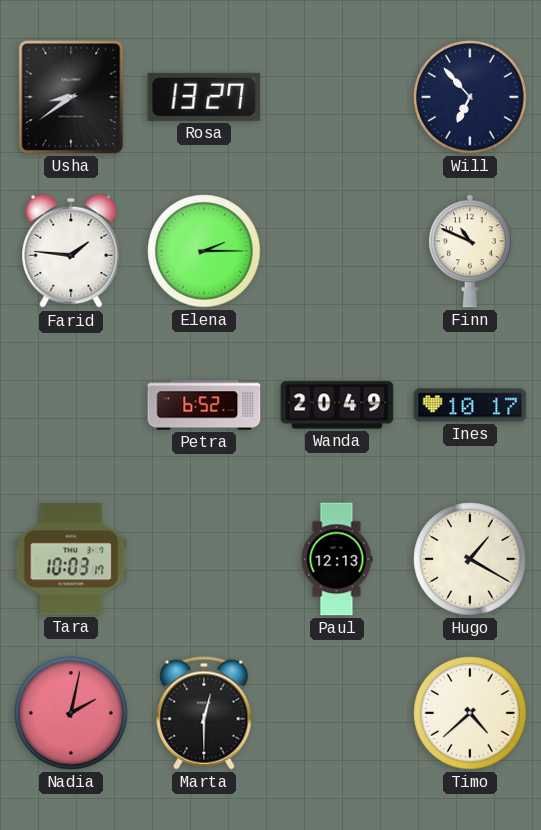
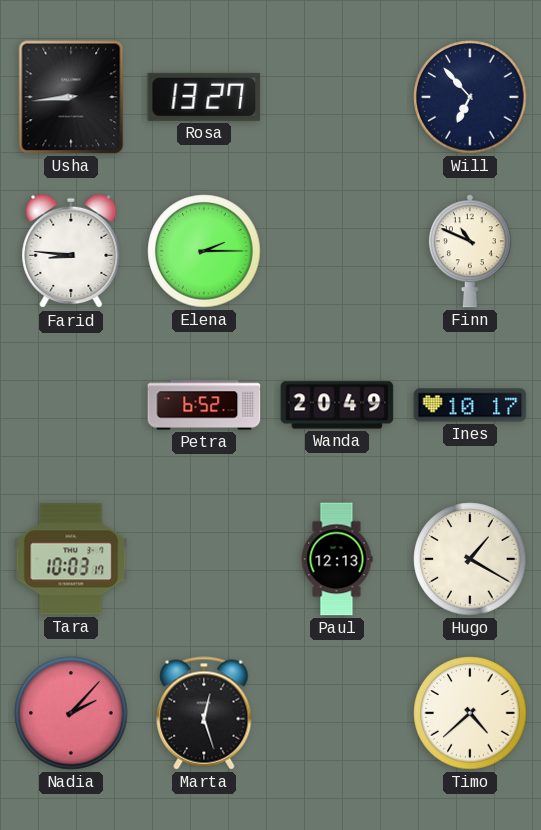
Usha: 8:39 -> 8:44 (71, 97)
Farid: 1:46 -> 8:46 (71, 251)
Nadia: 2:02 -> 2:07 (71, 713)
Marta: 12:30 -> 12:27 (204, 713)
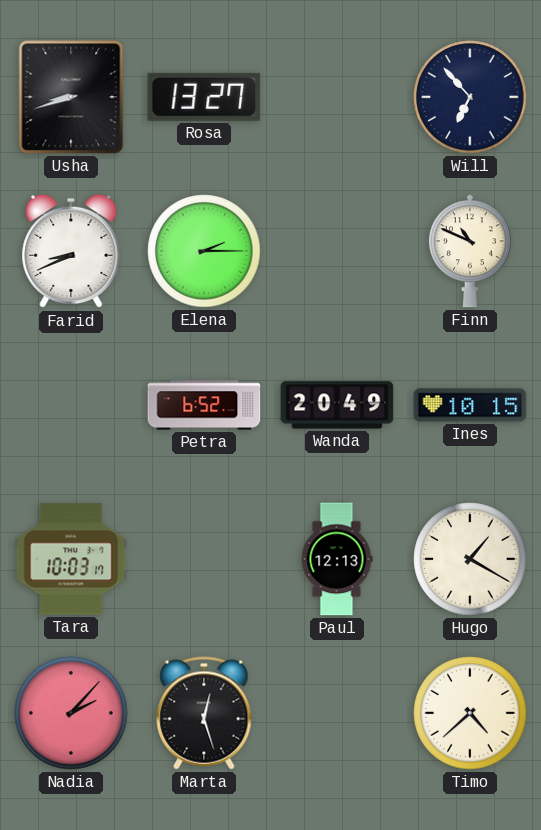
Usha: 8:44 -> 8:42 (71, 97)
Farid: 8:46 -> 8:41 (71, 251)
Ines: 10:17 -> 10:15 (470, 405)
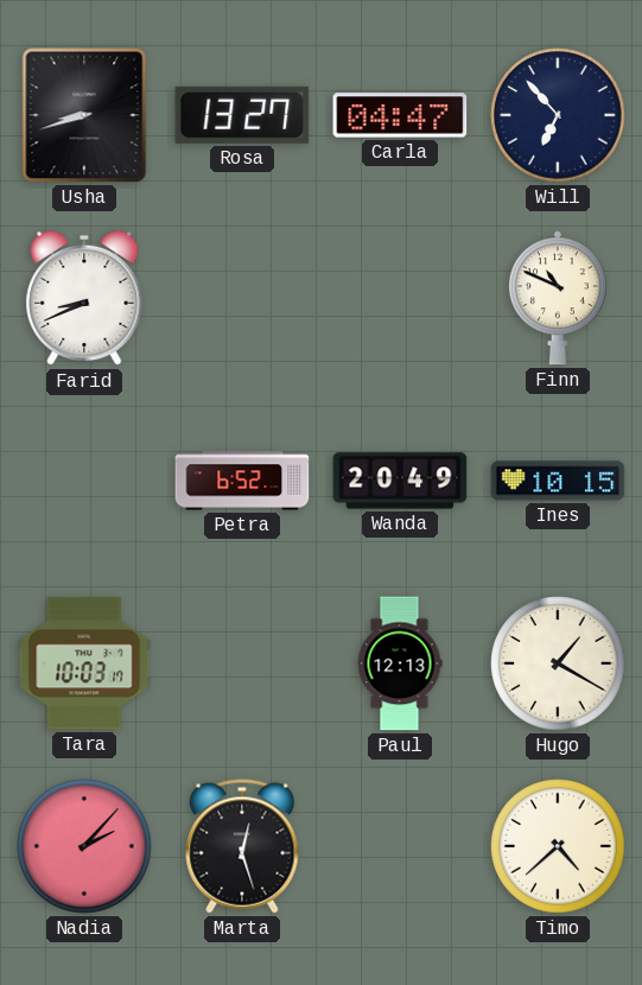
Carla: none -> 04:47 (400, 115)
Elena: 2:15 -> none (204, 251)
